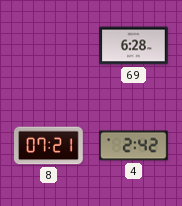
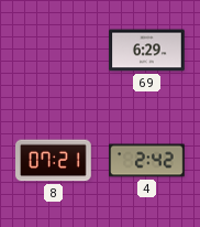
69: 6:28 -> 6:29 (147, 51)
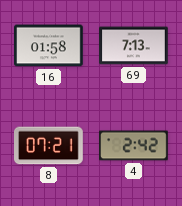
16: none -> 01:58 (49, 46)
69: 6:29 -> 7:13 (134, 46)
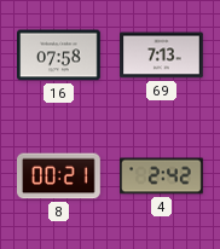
16: 01:58 -> 07:58 (59, 56)
8: 07:21 -> 00:21 (59, 176)
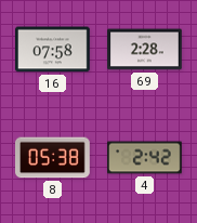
69: 7:13 -> 2:28 (145, 50)
8: 00:21 -> 05:38 (53, 158)
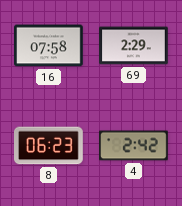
69: 2:28 -> 2:29 (134, 46)
8: 05:38 -> 06:23 (49, 146)
